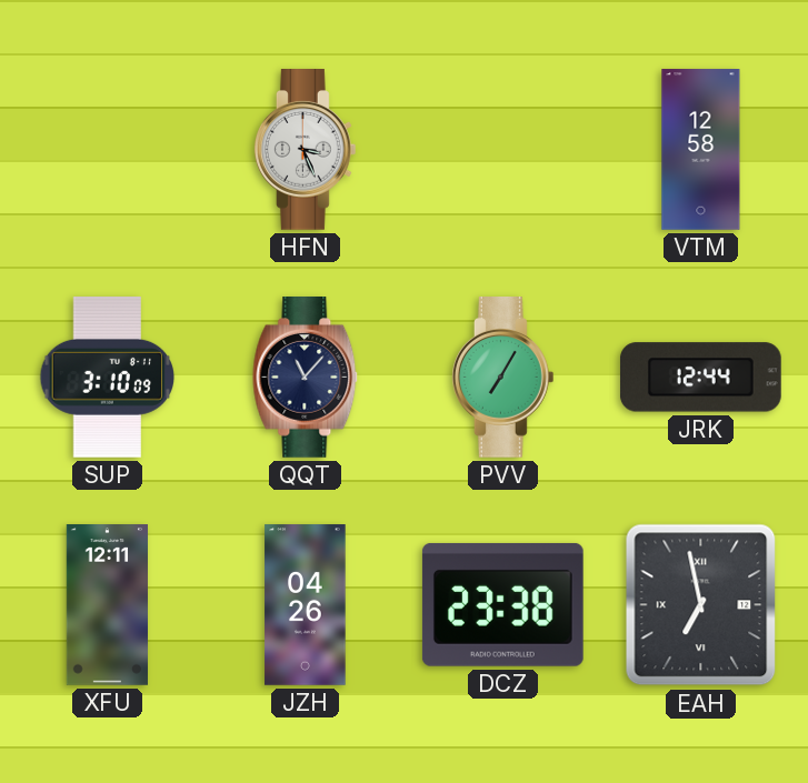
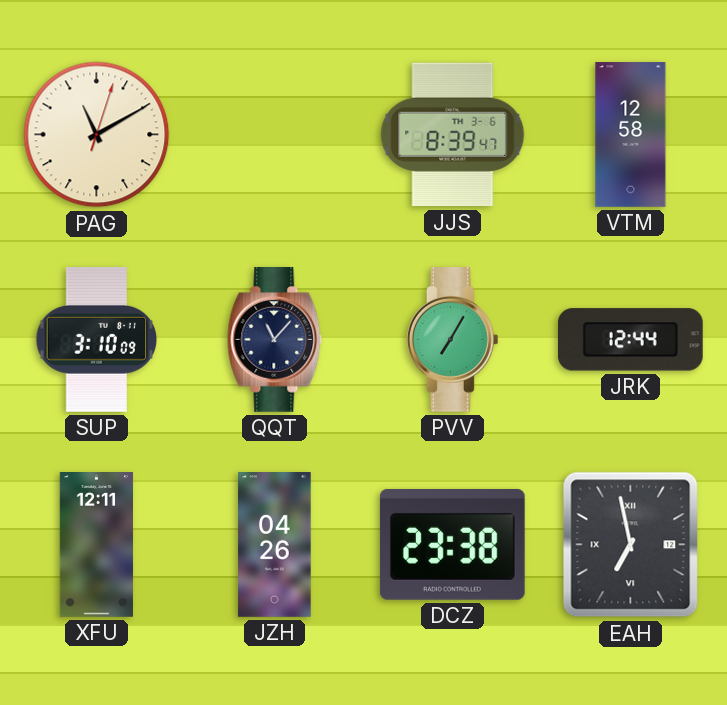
PAG: none -> 11:10 (97, 135)
HFN: 3:26 -> none (305, 150)
JJS: none -> 8:39 (453, 135)
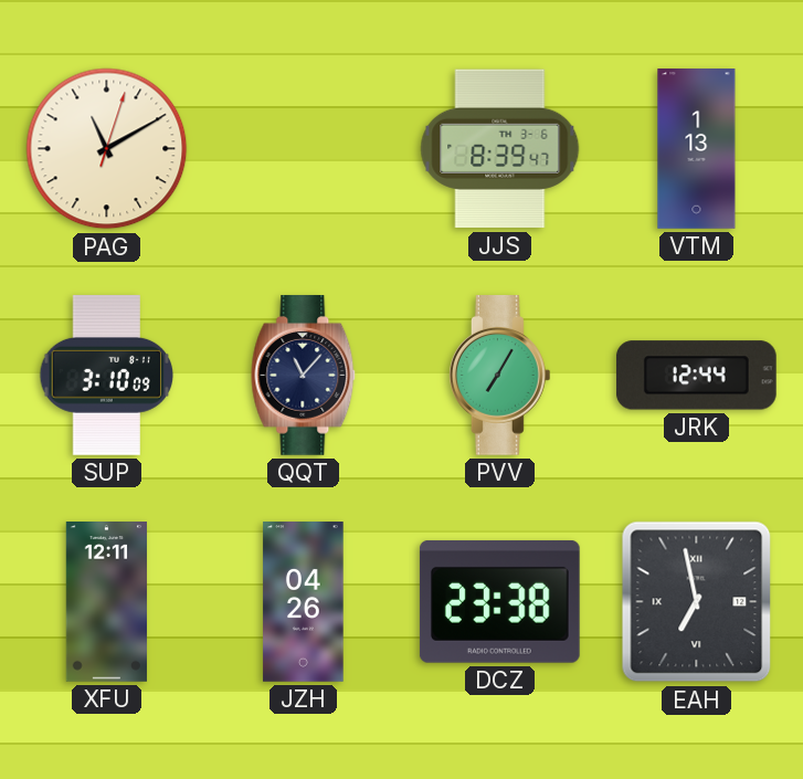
VTM: 12:58 -> 1:13 (697, 149)
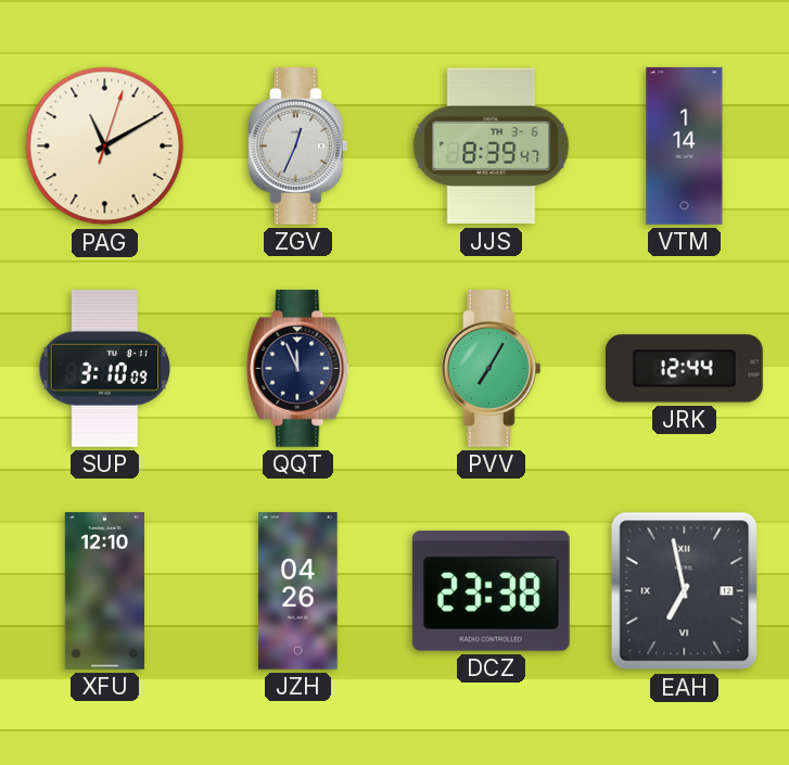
ZGV: none -> 12:34 (297, 146)
VTM: 1:13 -> 1:14 (685, 146)
QQT: 11:07 -> 11:56 (298, 369)
XFU: 12:11 -> 12:10 (104, 591)
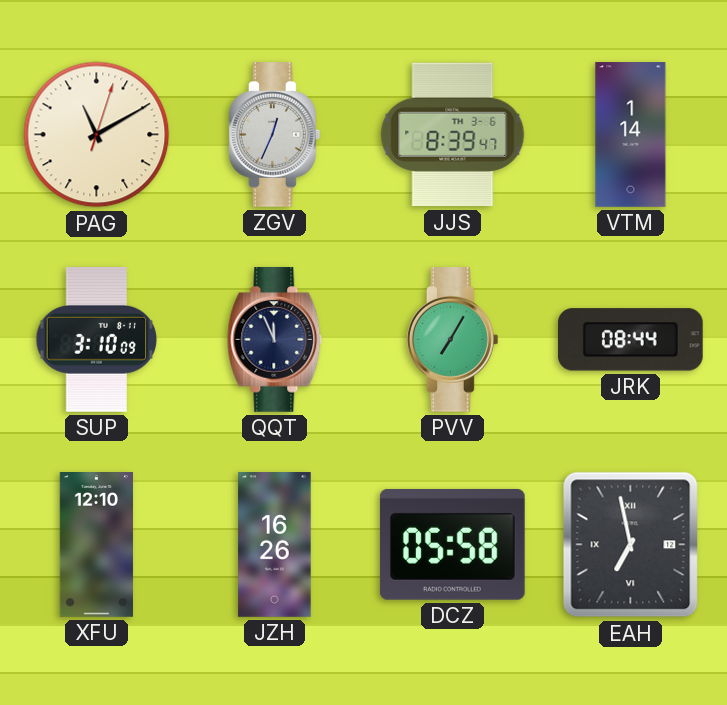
JRK: 12:44 -> 08:44 (630, 340)
JZH: 04:26 -> 16:26 (275, 545)
DCZ: 23:38 -> 05:58 (452, 544)
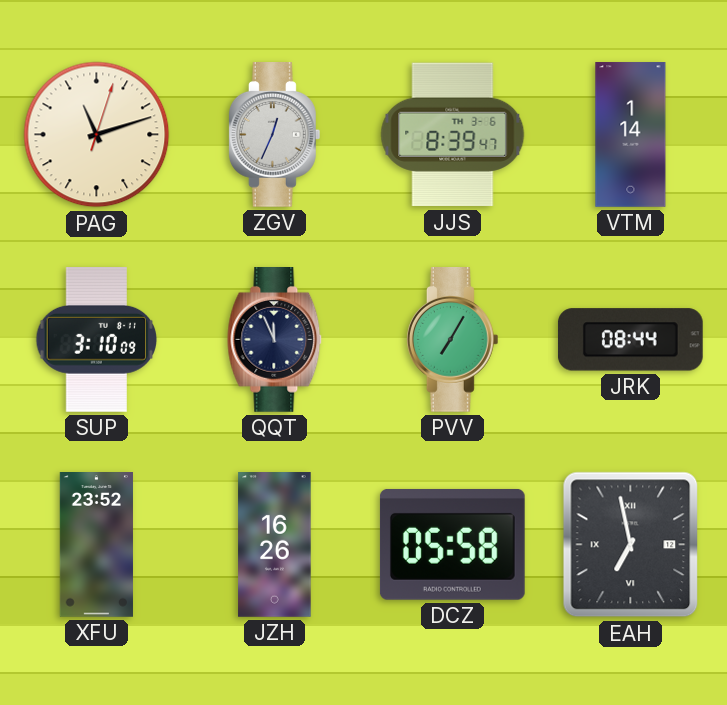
PAG: 11:10 -> 11:12 (97, 135)
XFU: 12:10 -> 23:52 (96, 545)
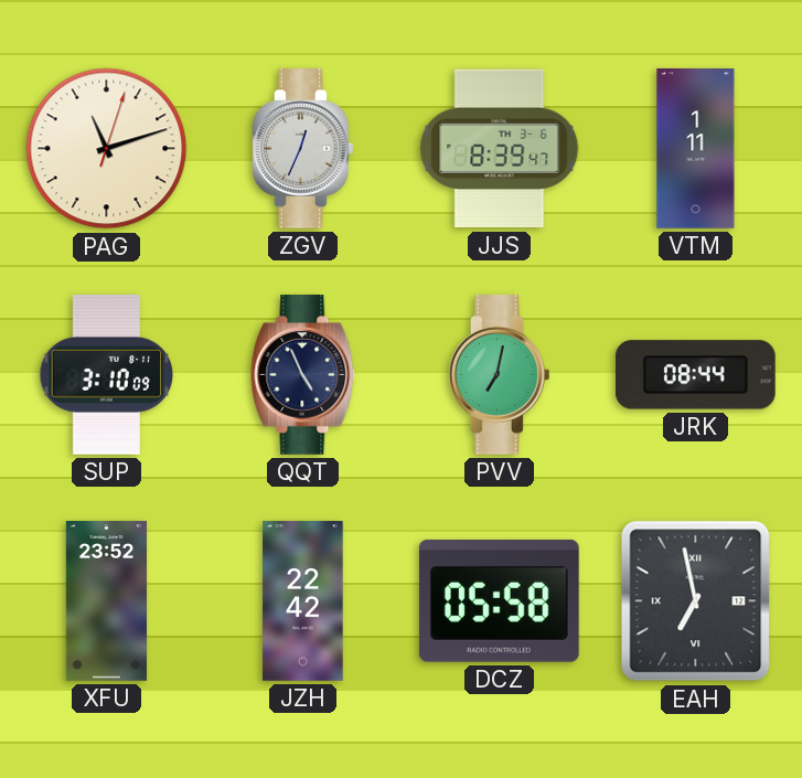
VTM: 1:14 -> 1:11 (696, 149)
QQT: 11:56 -> 4:56 (303, 375)
PVV: 7:05 -> 7:02 (499, 375)
JZH: 16:26 -> 22:42 (303, 601)
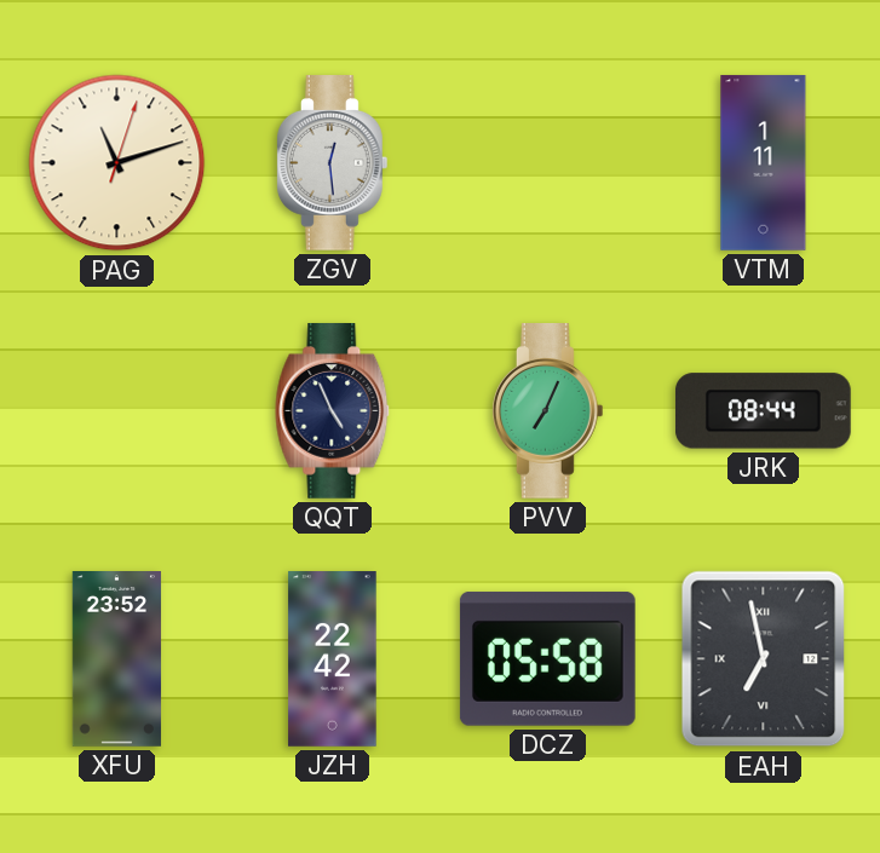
ZGV: 12:34 -> 12:29 (332, 163)
JJS: 8:39 -> none (500, 149)
SUP: 3:10 -> none (106, 374)
PVV: 7:02 -> 7:04 (547, 411)
